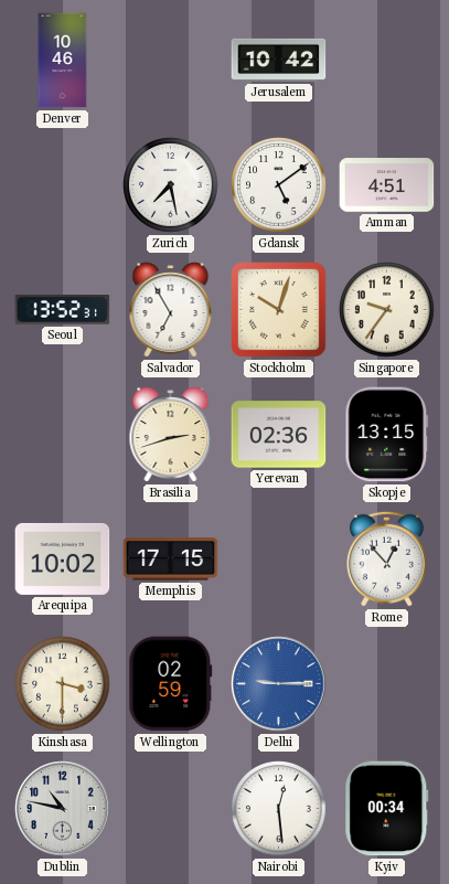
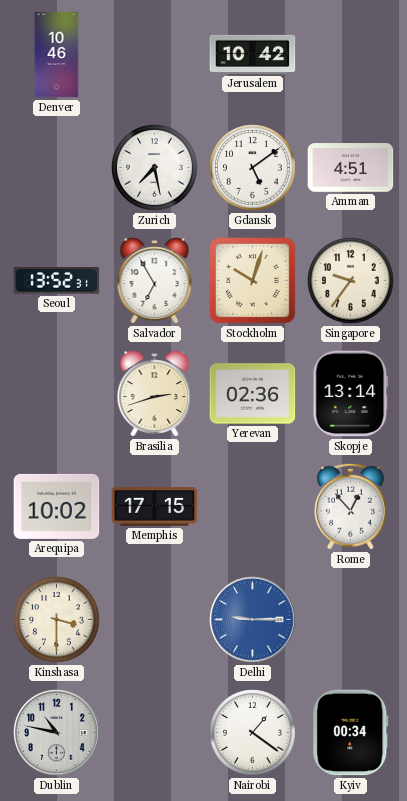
Skopje: 13:15 -> 13:14 (351, 394)
Wellington: 02:59 -> none (171, 684)
Nairobi: 12:29 -> 1:21 (253, 733)
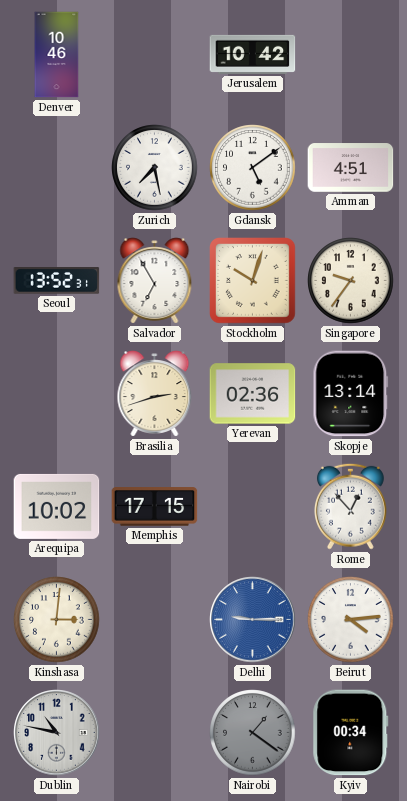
Kinshasa: 3:30 -> 3:01 (57, 620)
Beirut: none -> 4:14 (351, 620)
Nairobi dial: white -> grey (253, 733)
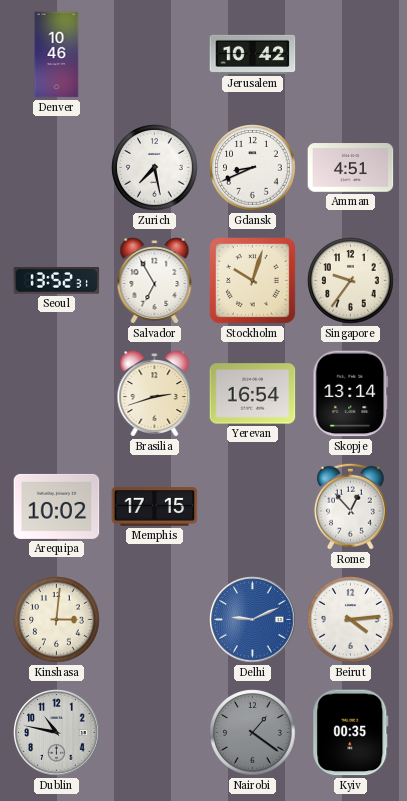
Gdansk: 5:09 -> 8:41 (253, 168)
Yerevan: 02:36 -> 16:54 (253, 394)
Delhi: 9:15 -> 9:11 (253, 620)
Kyiv: 00:34 -> 00:35 (351, 733)
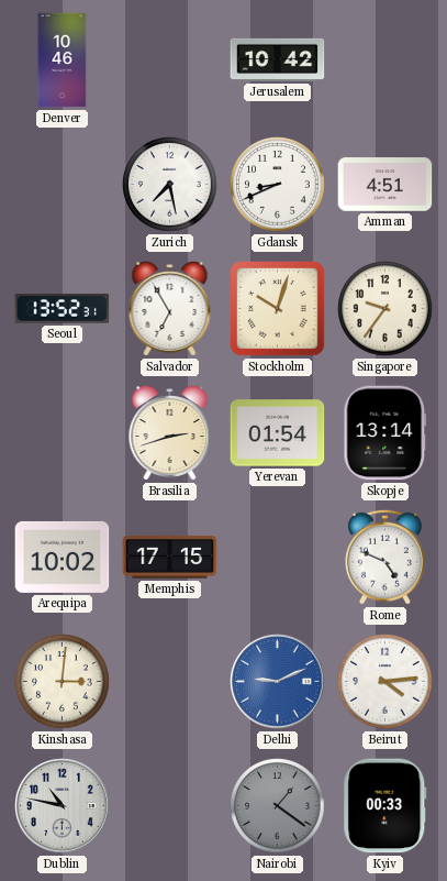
Yerevan: 16:54 -> 01:54 (278, 433)
Rome: 12:53 -> 4:49 (384, 557)
Kyiv: 00:35 -> 00:33 (385, 806)
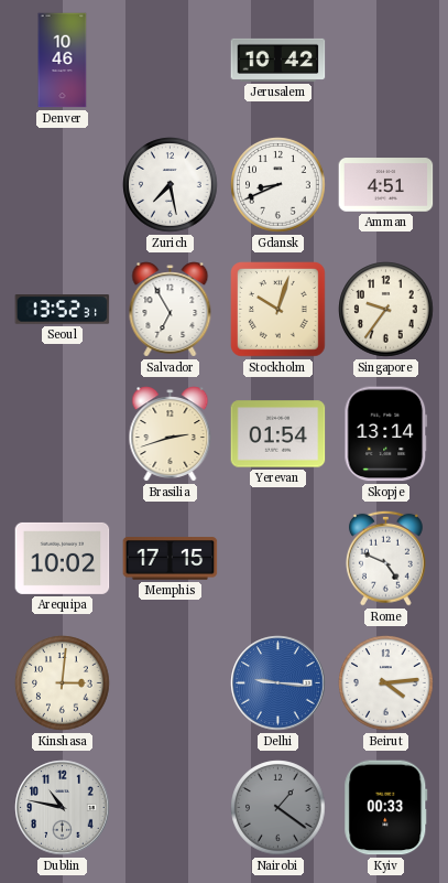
Delhi: 9:11 -> 9:16 (278, 683)
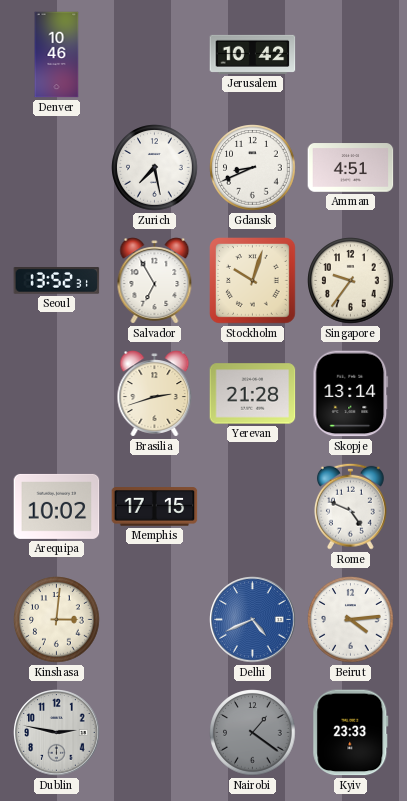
Yerevan: 01:54 -> 21:28 (253, 394)
Delhi: 9:16 -> 4:41 (253, 620)
Dublin: 10:47 -> 2:47 (57, 733)
Kyiv: 00:33 -> 23:33 (351, 733)
